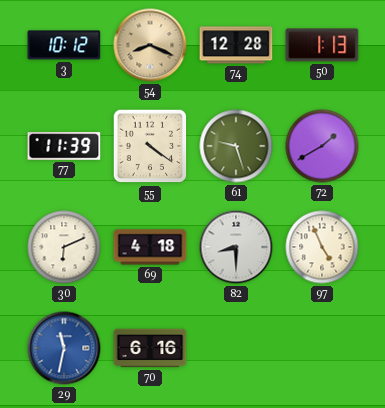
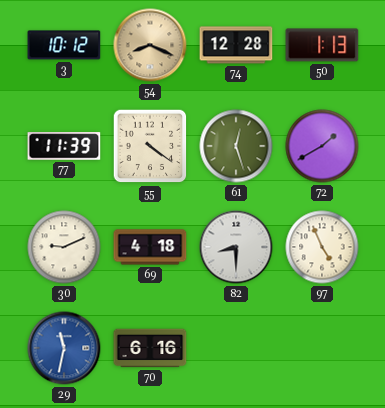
61: 9:27 -> 12:27 (236, 146)
30: 6:11 -> 9:11 (64, 247)
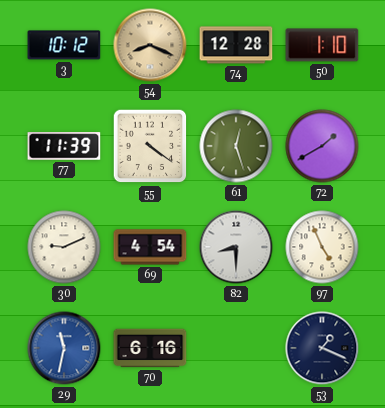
50: 1:13 -> 1:10 (322, 45)
69: 4:18 -> 4:54 (150, 247)
53: none -> 1:19 (322, 348)
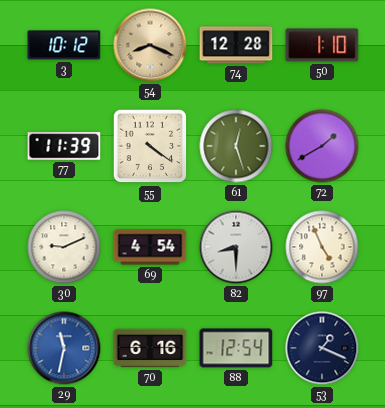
88: none -> 12:54 (236, 348)
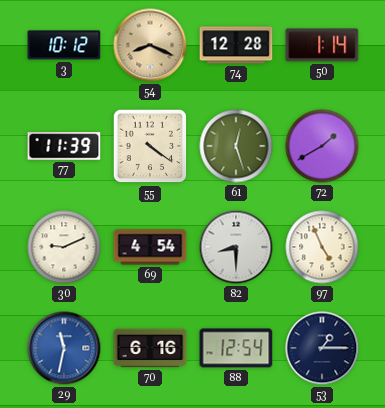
50: 1:10 -> 1:14 (322, 45)
53: 1:19 -> 1:15 (322, 348)
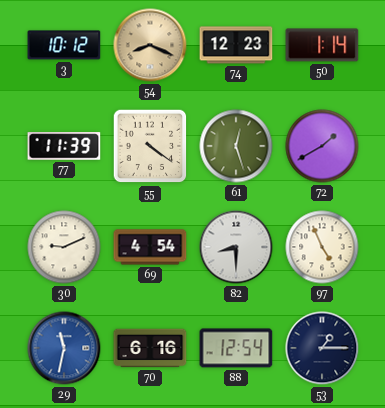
74: 12:28 -> 12:23 (236, 45)
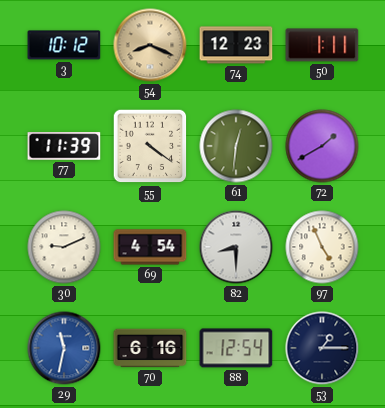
50: 1:14 -> 1:11 (322, 45)
61: 12:27 -> 12:31 (236, 146)
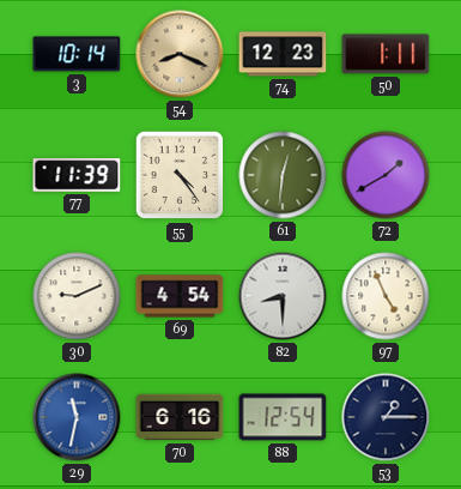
3: 10:12 -> 10:14 (77, 54)
55: 4:21 -> 4:24 (180, 175)
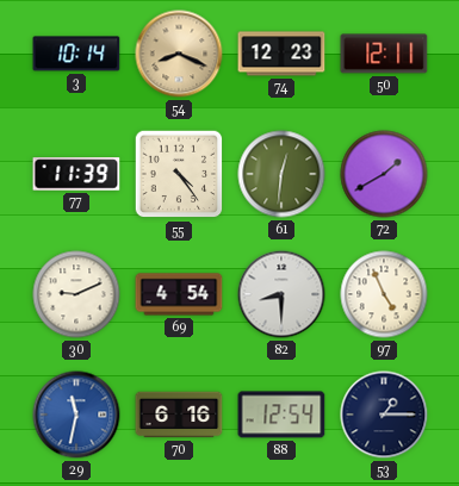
50: 1:11 -> 12:11 (384, 54)
